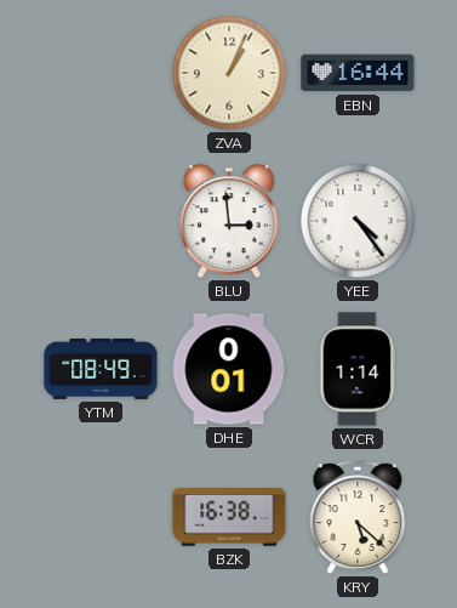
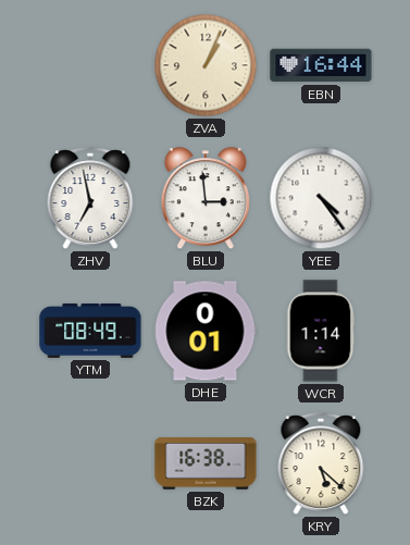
ZHV: none -> 6:58 (90, 198)
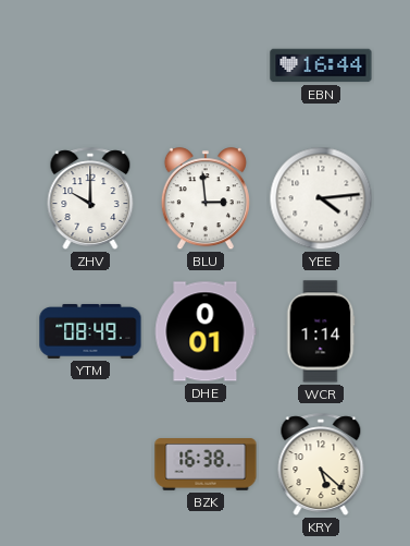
ZVA: 1:04 -> none (206, 65)
ZHV: 6:58 -> 10:00 (90, 198)
YEE: 4:24 -> 4:14 (321, 198)
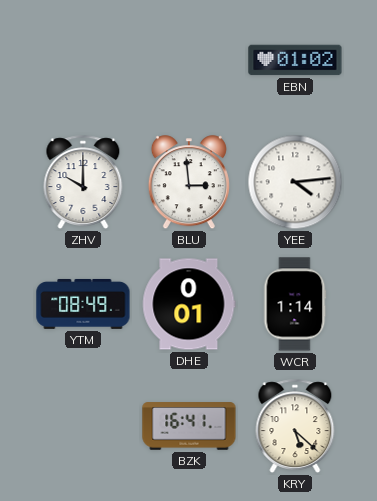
EBN: 16:44 -> 01:02 (295, 60)
BZK: 16:38 -> 16:41 (189, 426)
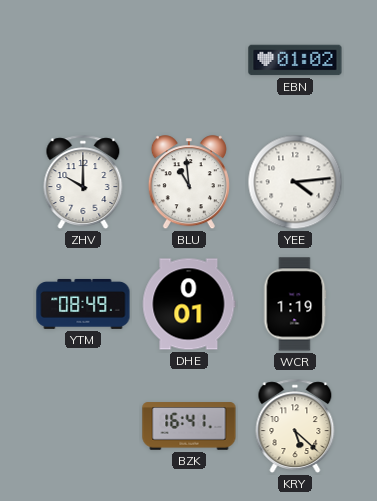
BLU: 2:59 -> 10:59 (189, 183)
WCR: 1:14 -> 1:19 (295, 304)
